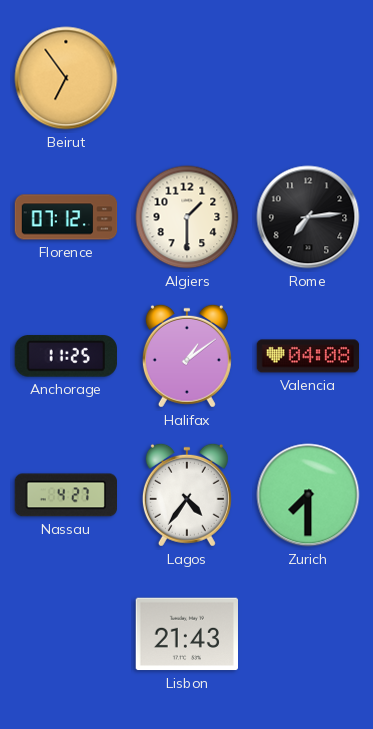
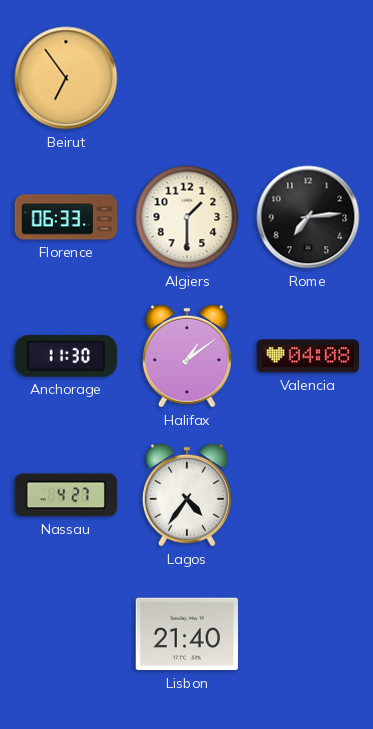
Florence: 07:12 -> 06:33 (66, 217)
Anchorage: 11:25 -> 11:30 (66, 356)
Zurich: 7:30 -> none (308, 495)
Lisbon: 21:43 -> 21:40 (186, 634)
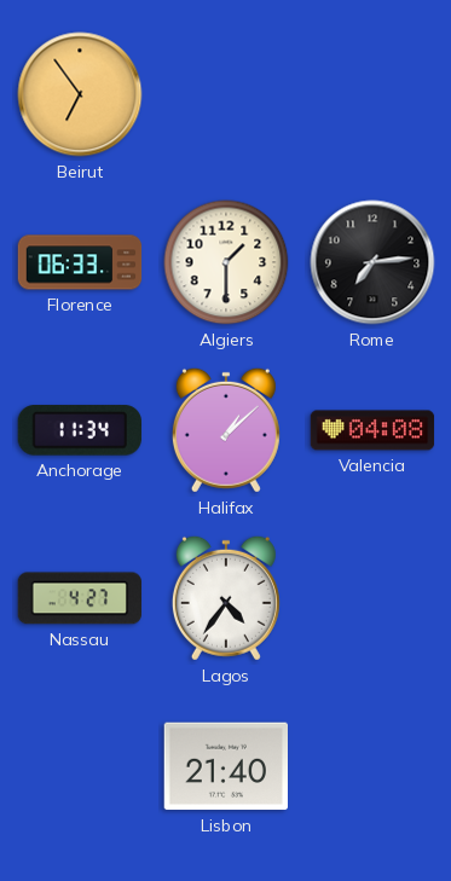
Anchorage: 11:30 -> 11:34 (80, 430)
Halifax: 1:09 -> 1:08 (226, 430)
